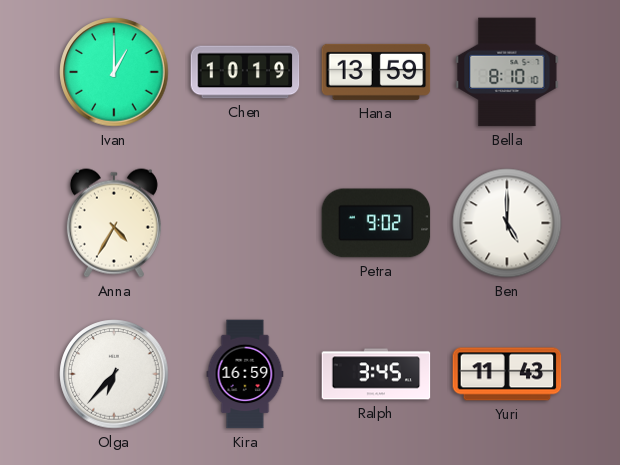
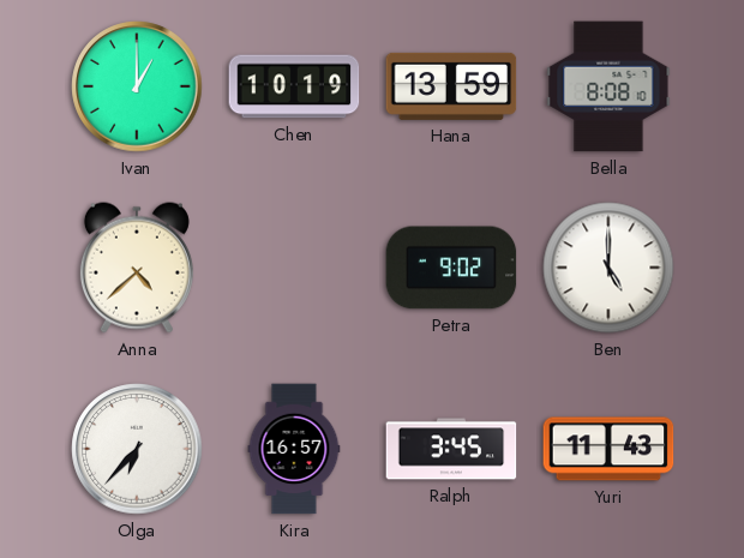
Bella: 8:10 -> 8:08 (608, 86)
Anna: 4:35 -> 4:38 (137, 268)
Kira: 16:59 -> 16:57 (294, 449)
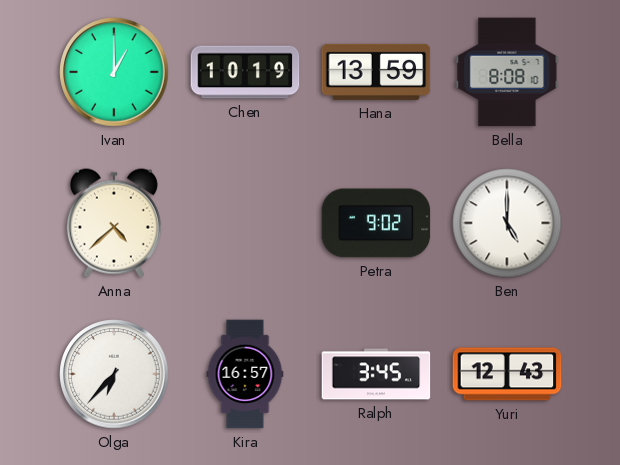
Yuri: 11:43 -> 12:43 (507, 374)
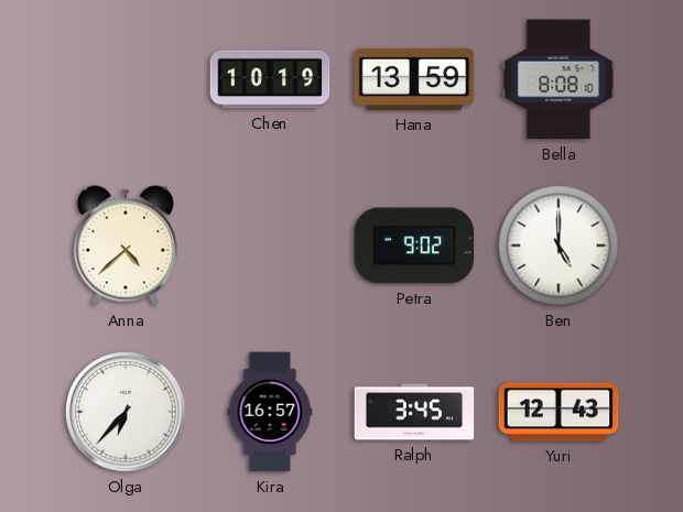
Ivan: 1:00 -> none (114, 72)
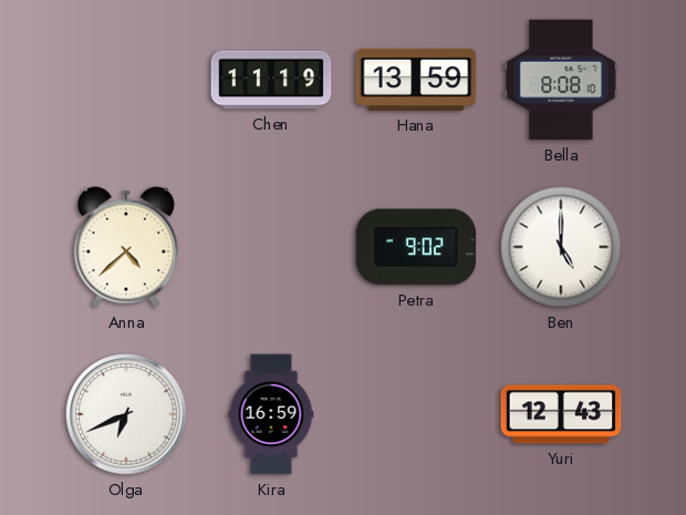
Chen: 10:19 -> 11:19 (271, 80)
Olga: 6:37 -> 6:41 (126, 414)
Kira: 16:57 -> 16:59 (271, 414)
Ralph: 3:45 -> none (414, 412)
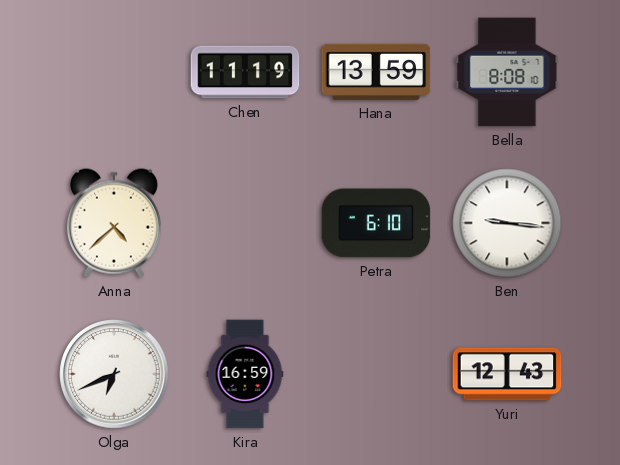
Petra: 9:02 -> 6:10 (376, 223)
Ben: 5:00 -> 9:16 (507, 223)
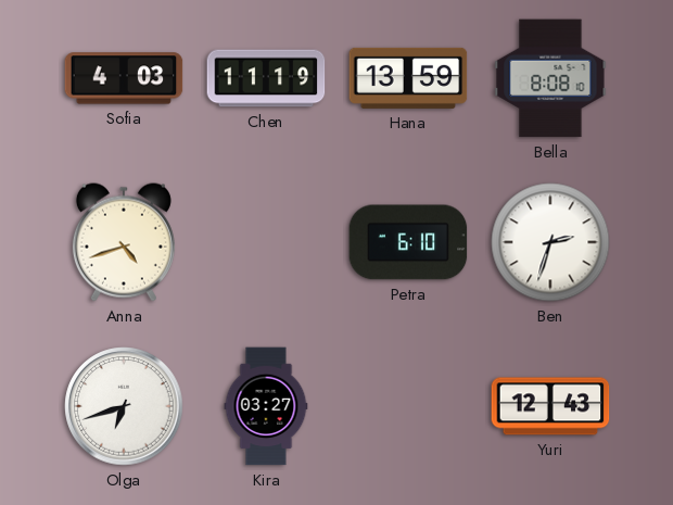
Sofia: none -> 4:03 (124, 78)
Anna: 4:38 -> 4:42 (124, 242)
Ben: 9:16 -> 2:33 (550, 242)
Olga: 6:41 -> 6:42 (124, 406)
Kira: 16:59 -> 03:27 (266, 406)
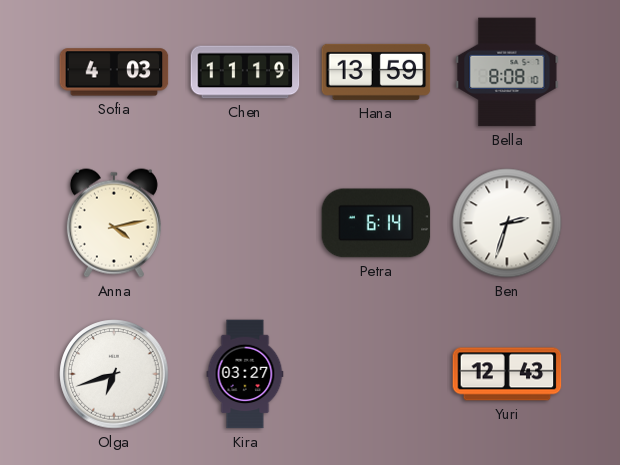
Anna: 4:42 -> 4:13 (114, 223)
Petra: 6:10 -> 6:14 (376, 223)
